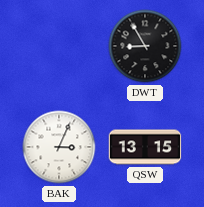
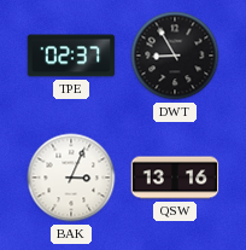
TPE: none -> 02:37 (71, 56)
QSW: 13:15 -> 13:16 (175, 178)
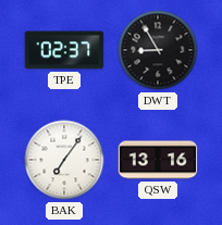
BAK: 3:04 -> 7:06 (64, 160)
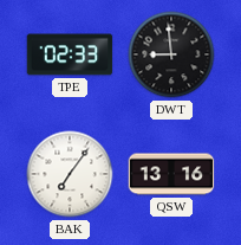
TPE: 02:37 -> 02:33 (70, 54)
DWT: 8:55 -> 8:59 (171, 54)
